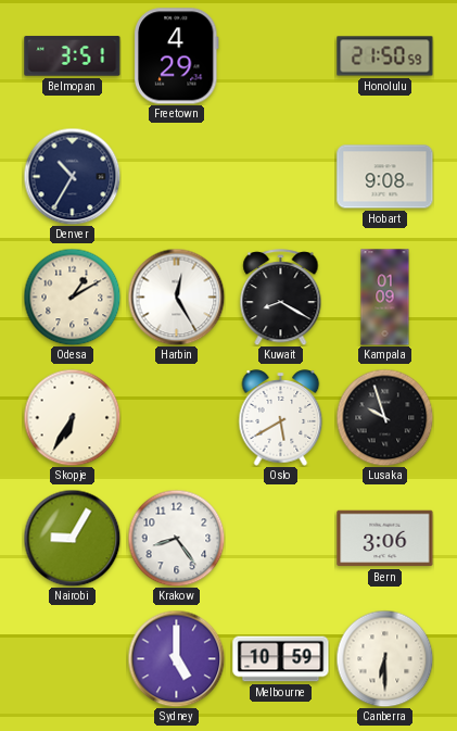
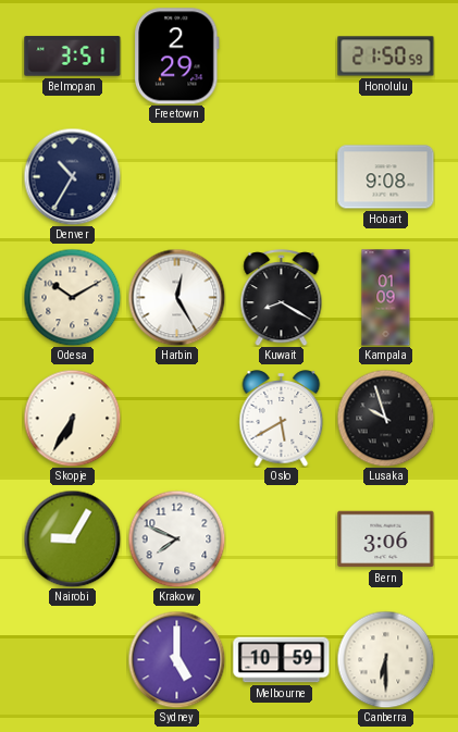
Freetown: 4:29 -> 2:29 (177, 57)
Odesa: 1:10 -> 10:10 (72, 297)
Krakow: 8:24 -> 7:49 (176, 538)
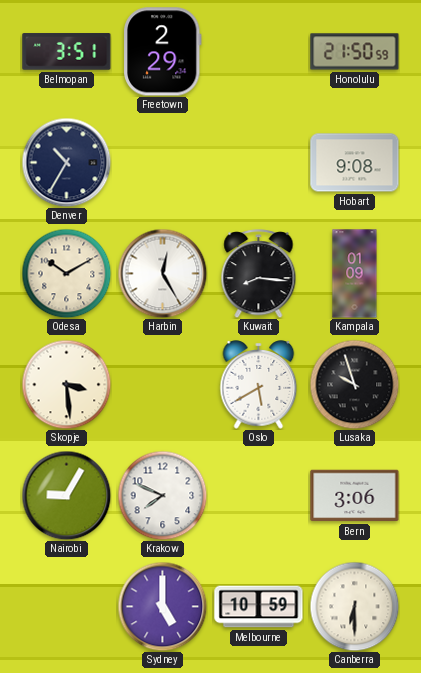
Kuwait: 8:20 -> 8:16 (259, 274)
Skopje: 6:35 -> 3:29 (66, 384)
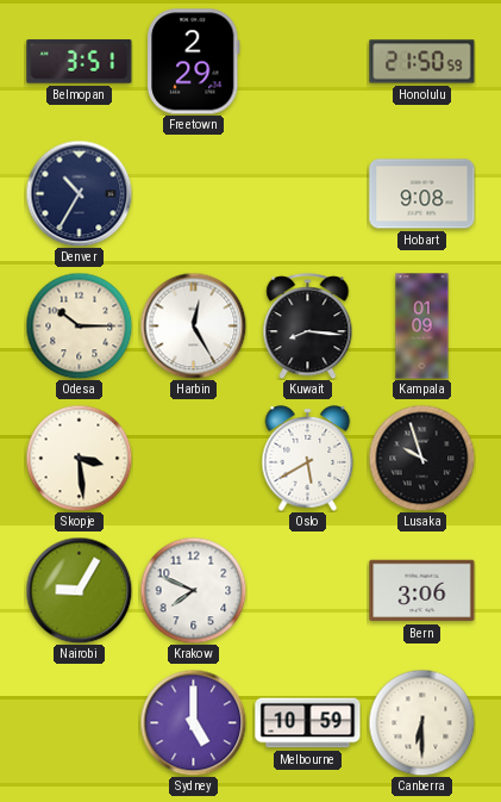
Odesa: 10:10 -> 10:15 (79, 325)
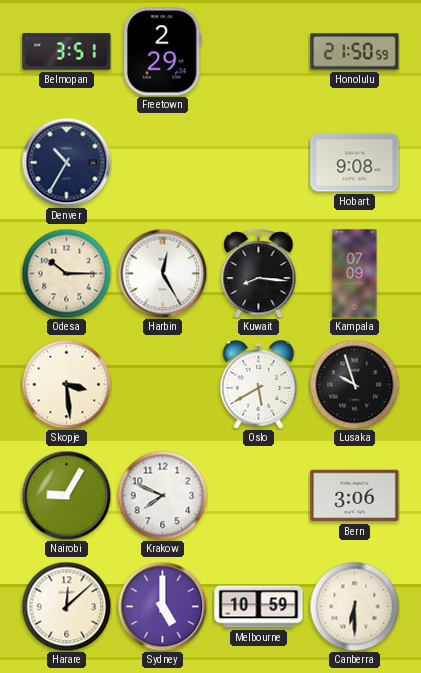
Kampala: 01:09 -> 07:09 (355, 274)
Harare: none -> 12:08 (66, 606)
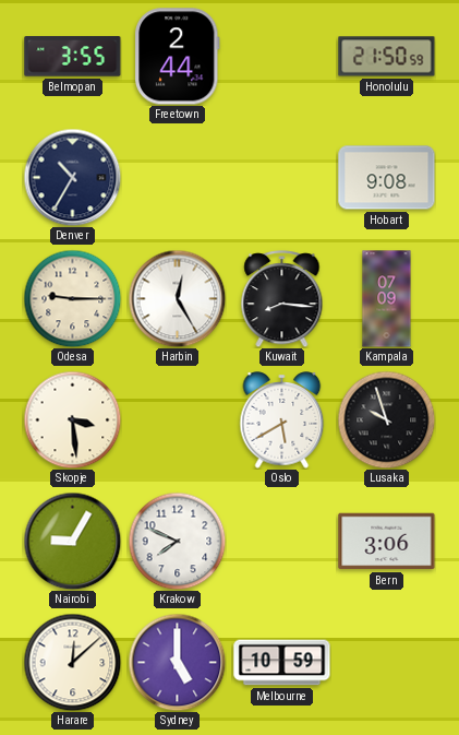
Belmopan: 3:51 -> 3:55 (73, 57)
Freetown: 2:29 -> 2:44 (178, 57)
Odesa: 10:15 -> 9:15 (72, 298)
Canberra: 6:30 -> none (354, 606)
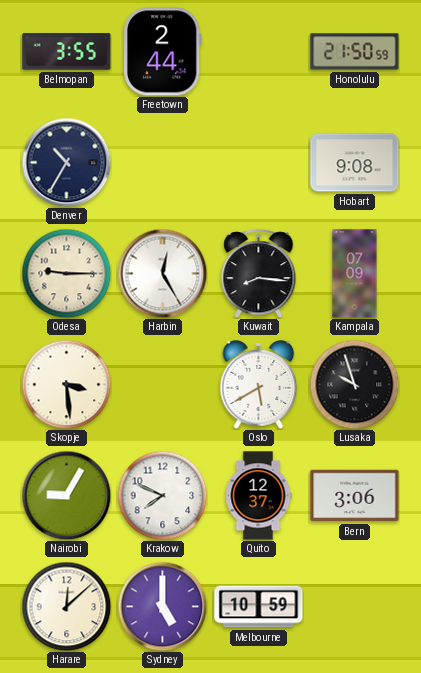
Quito: none -> 12:37 (258, 496)
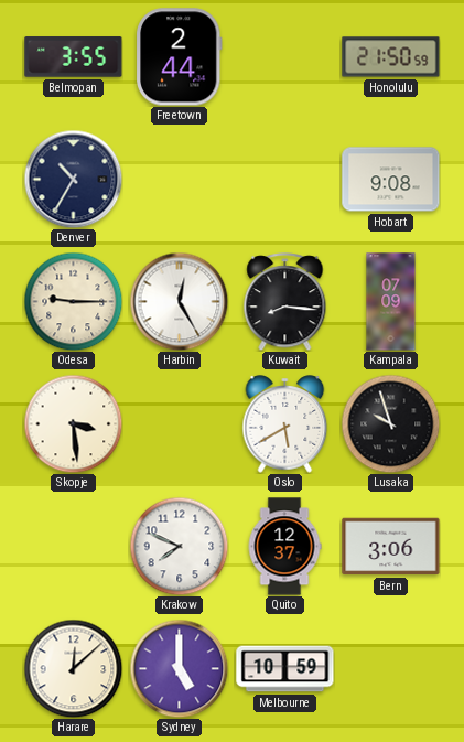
Nairobi: 9:05 -> none (66, 495)
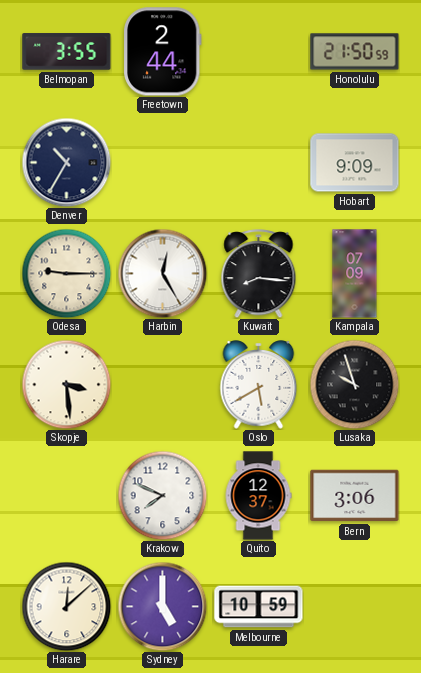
Hobart: 9:08 -> 9:09 (355, 163)
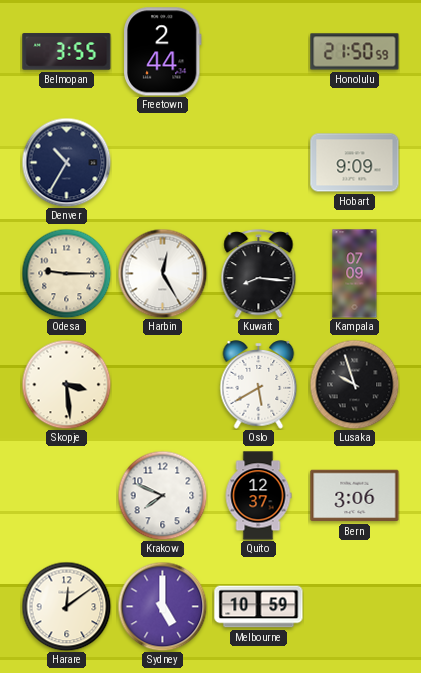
Harare: 12:08 -> 12:09 (66, 606)
